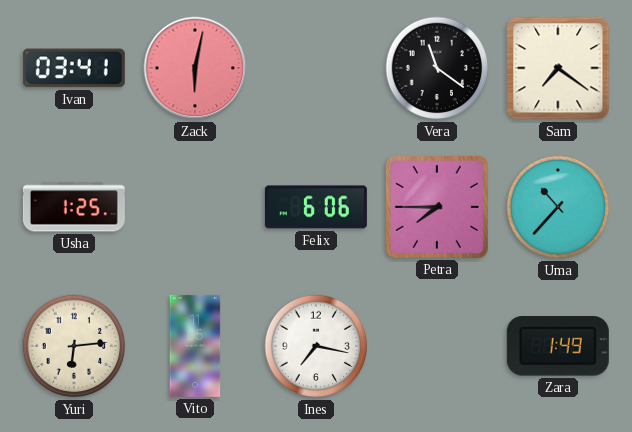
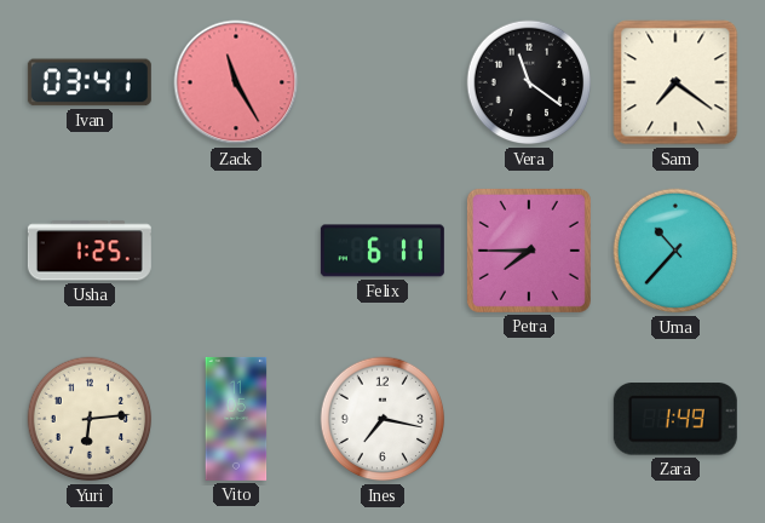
Zack: 6:02 -> 11:25 (236, 82)
Felix: 6:06 -> 6:11 (382, 251)
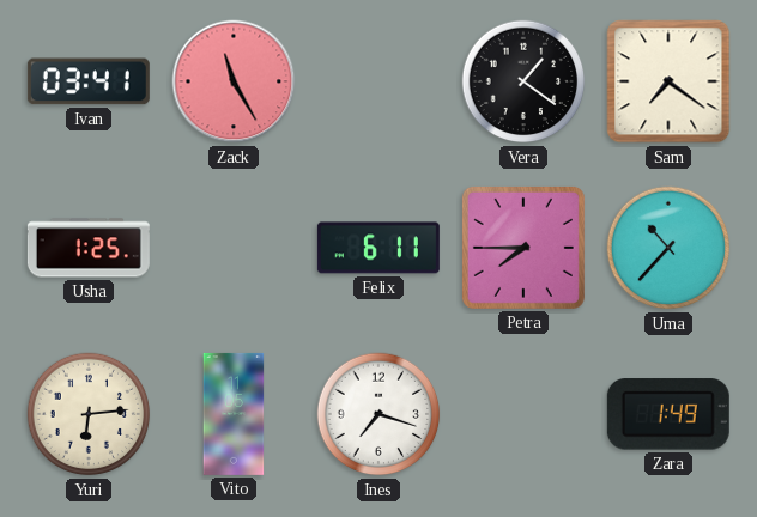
Vera: 11:21 -> 1:21 (523, 81)
Ines: 7:17 -> 7:18 (378, 414)
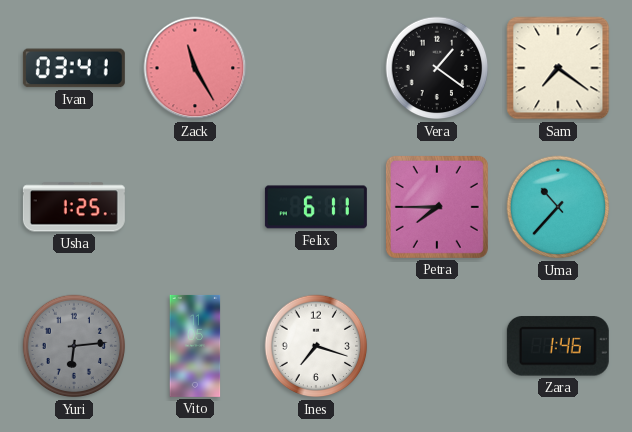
Yuri dial: cream -> grey (74, 346)
Zara: 1:49 -> 1:46 (558, 346)
